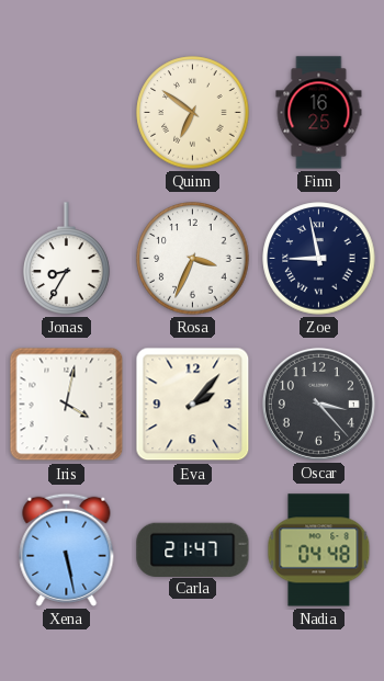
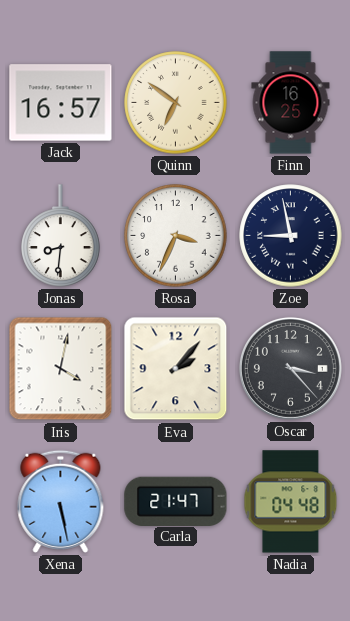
Jack: none -> 16:57 (61, 103)
Jonas: 8:35 -> 8:31 (61, 236)
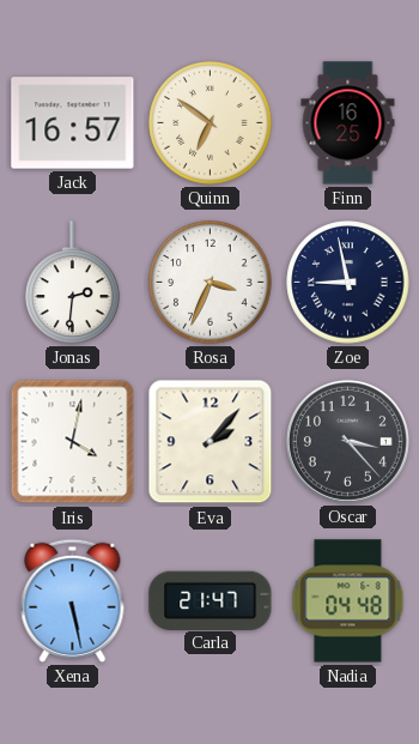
Jonas: 8:31 -> 2:31 (73, 283)
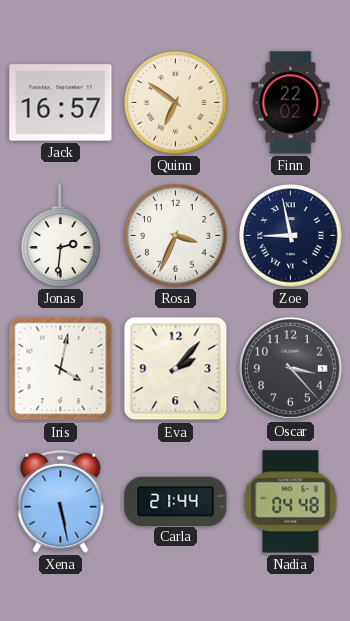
Finn: 16:25 -> 22:02 (291, 103)
Carla: 21:47 -> 21:44 (176, 501)
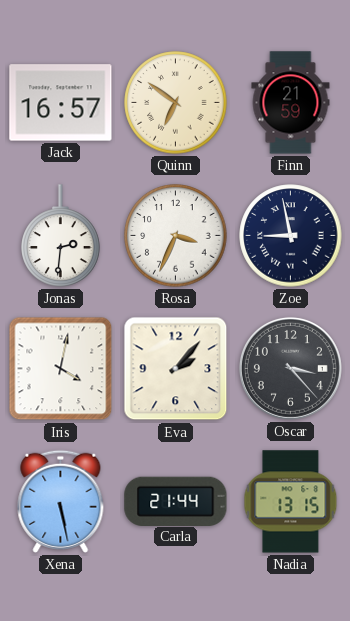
Finn: 22:02 -> 21:59 (291, 103)
Nadia: 04:48 -> 13:15 (291, 502)
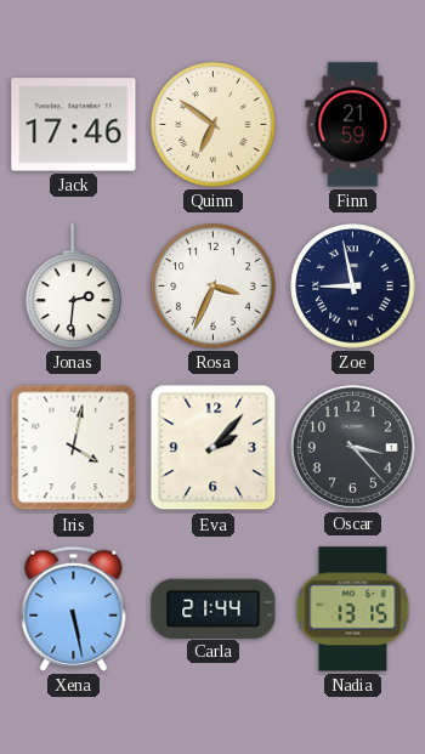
Jack: 16:57 -> 17:46 (74, 125)
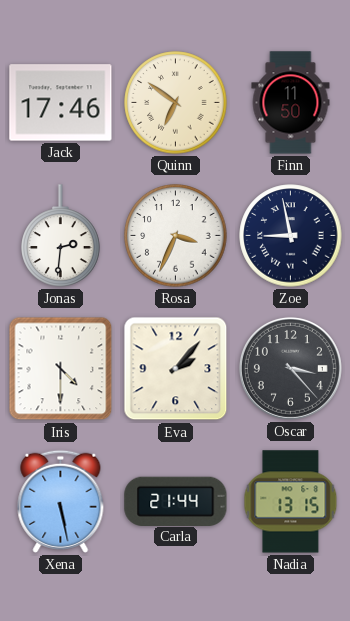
Finn: 21:59 -> 11:50 (291, 103)
Iris: 4:02 -> 4:30 (61, 369)
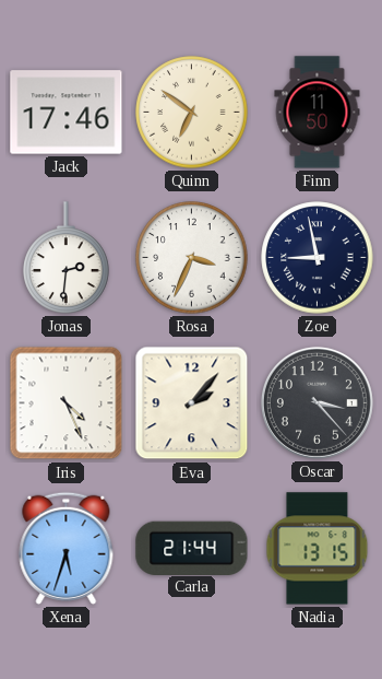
Iris: 4:30 -> 4:26 (67, 403)
Xena: 5:28 -> 5:33 (67, 548)
